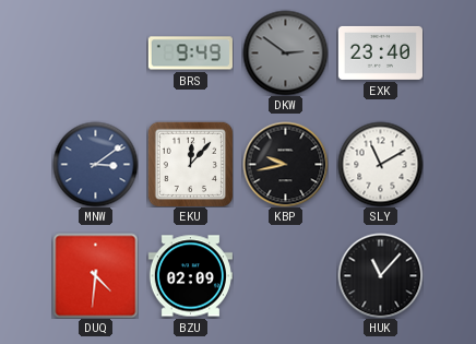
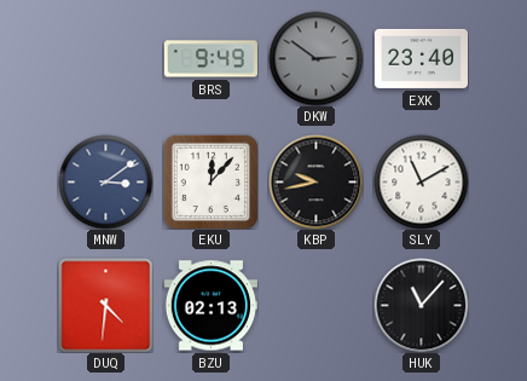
BZU: 02:09 -> 02:13 (210, 306)
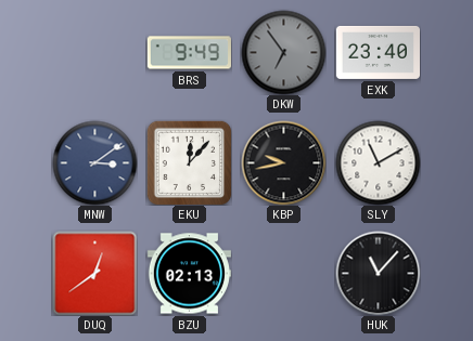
DKW: 2:51 -> 6:54 (283, 52)
DUQ: 4:31 -> 12:39 (94, 273)
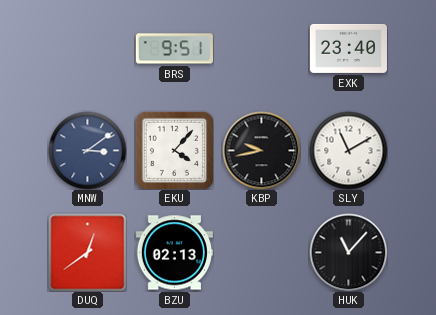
BRS: 9:49 -> 9:51 (174, 49)
DKW: 6:54 -> none (283, 52)
EKU: 12:07 -> 4:07 (174, 150)
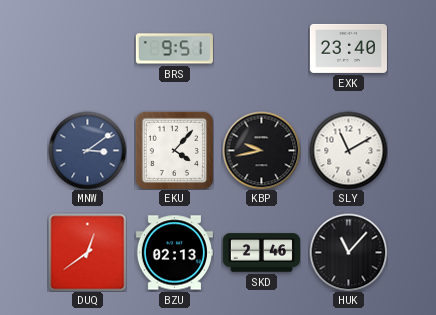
SKD: none -> 2:46 (261, 253)
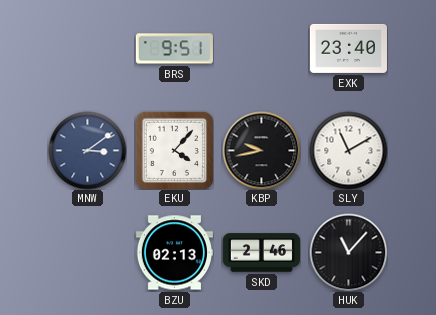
DUQ: 12:39 -> none (87, 252)
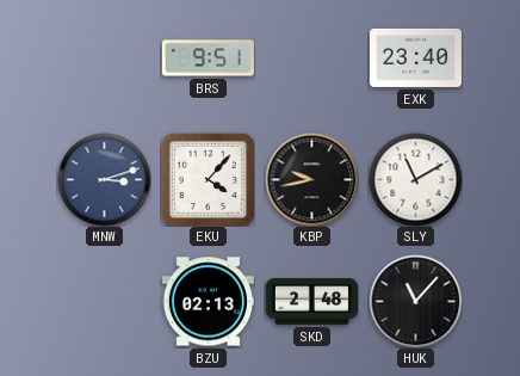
MNW: 3:09 -> 3:12 (104, 179)
SKD: 2:46 -> 2:48 (311, 302)
